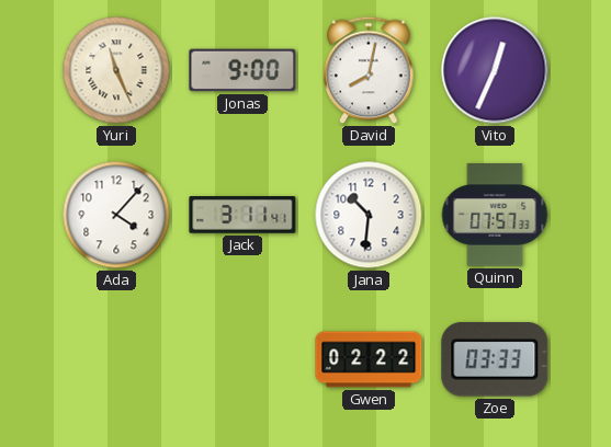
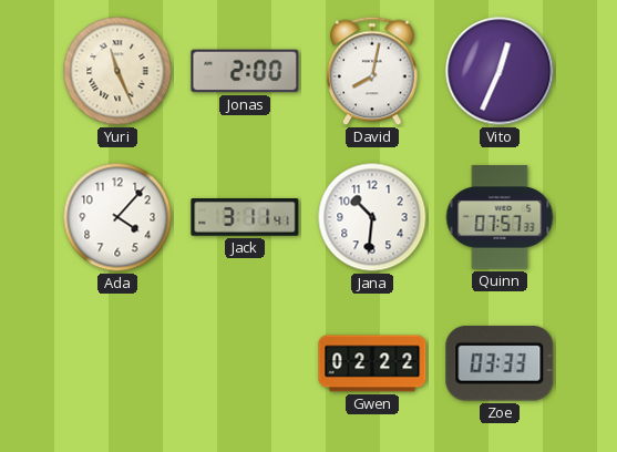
Jonas: 9:00 -> 2:00 (245, 71)
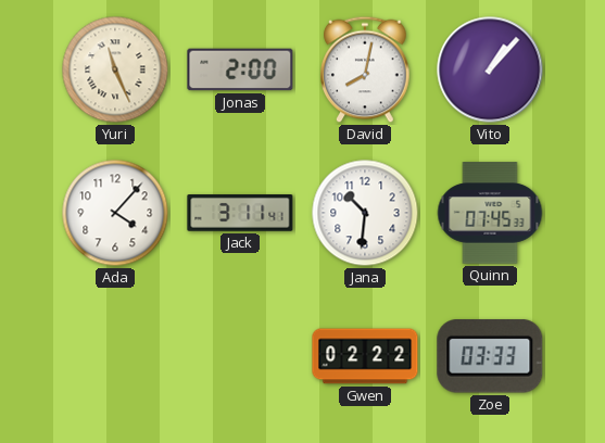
Vito: 12:34 -> 1:07 (490, 69)
Quinn: 07:57 -> 07:45 (490, 213)
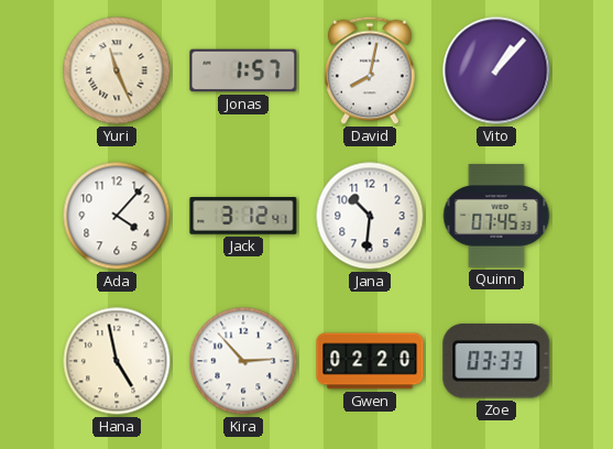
Jonas: 2:00 -> 1:57 (243, 70)
Jack: 3:11 -> 3:12 (243, 217)
Hana: none -> 4:58 (117, 361)
Kira: none -> 2:53 (243, 361)
Gwen: 02:22 -> 02:20 (370, 361)
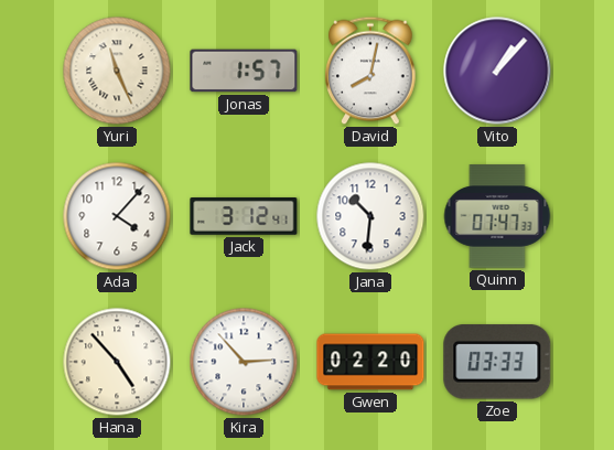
Quinn: 07:45 -> 07:47 (497, 216)
Hana: 4:58 -> 4:53 (117, 362)
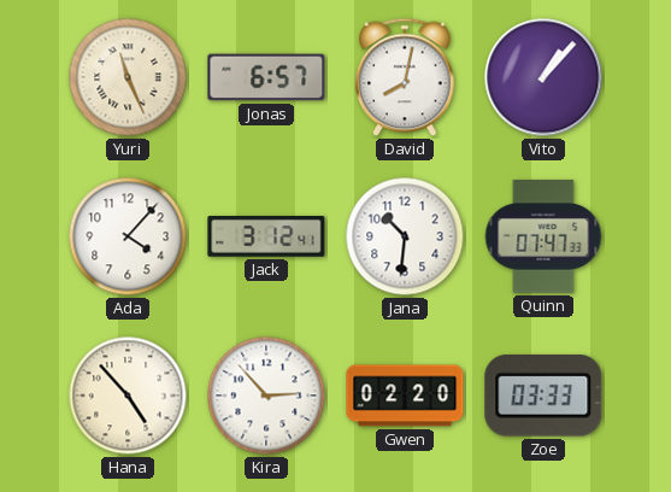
Jonas: 1:57 -> 6:57 (266, 77)
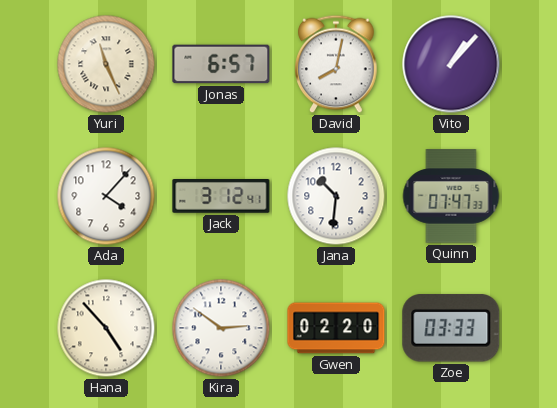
Kira: 2:53 -> 2:51 (221, 328)
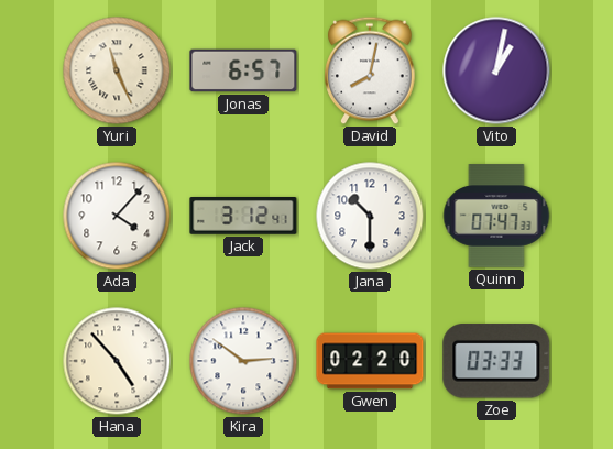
Vito: 1:07 -> 1:02 (496, 70)
Jana: 10:31 -> 10:30 (370, 216)
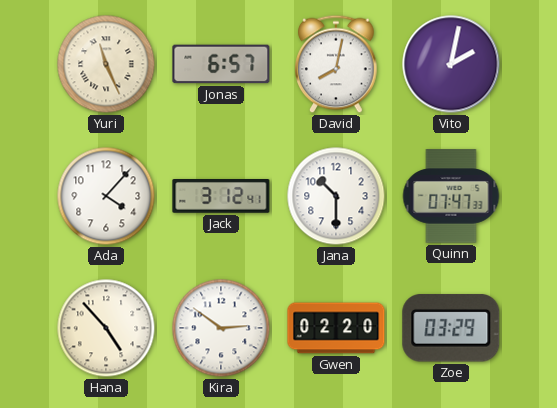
Vito: 1:02 -> 2:02 (451, 64)
Zoe: 03:33 -> 03:29 (451, 328)
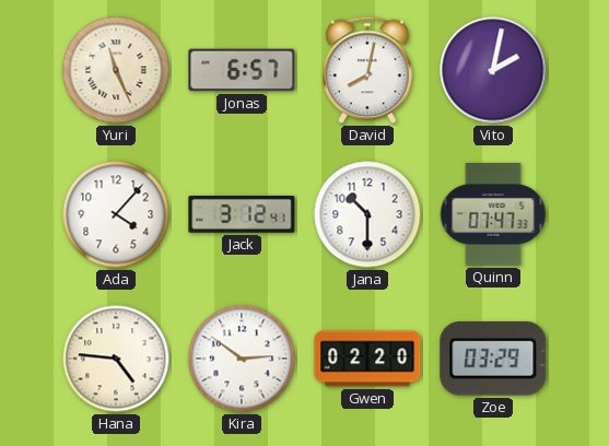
Hana: 4:53 -> 4:46 (116, 359)
